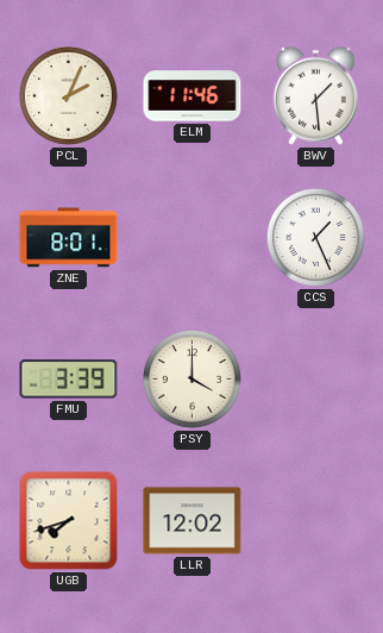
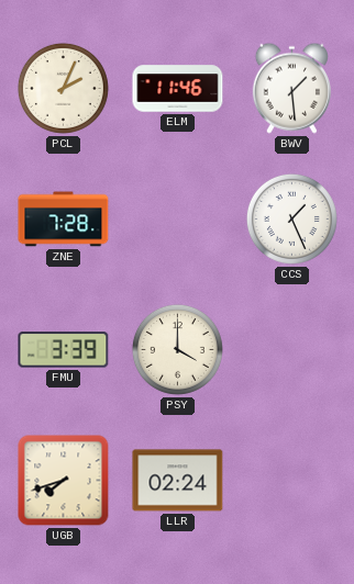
ZNE: 8:01 -> 7:28 (64, 220)
LLR: 12:02 -> 02:24 (178, 481)
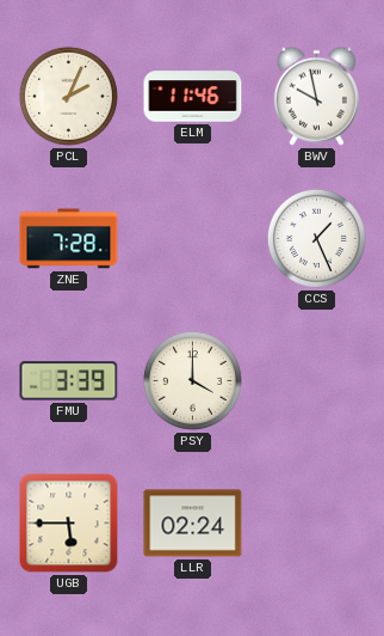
BWV: 1:29 -> 9:58 (316, 96)
UGB: 7:42 -> 5:45 (69, 524)
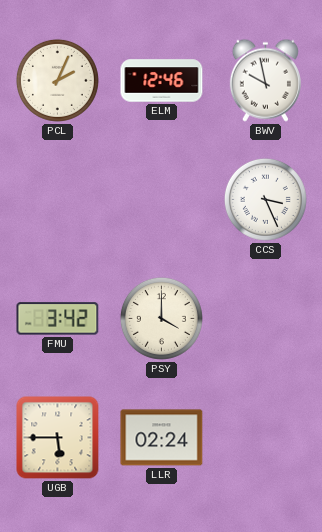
ELM: 11:46 -> 12:46 (162, 81)
ZNE: 7:28 -> none (69, 239)
CCS: 1:26 -> 3:26 (265, 199)
FMU: 3:39 -> 3:42 (58, 319)
